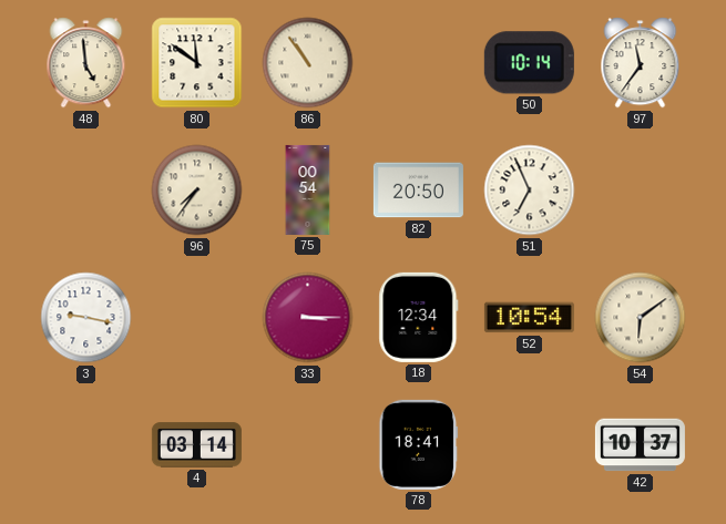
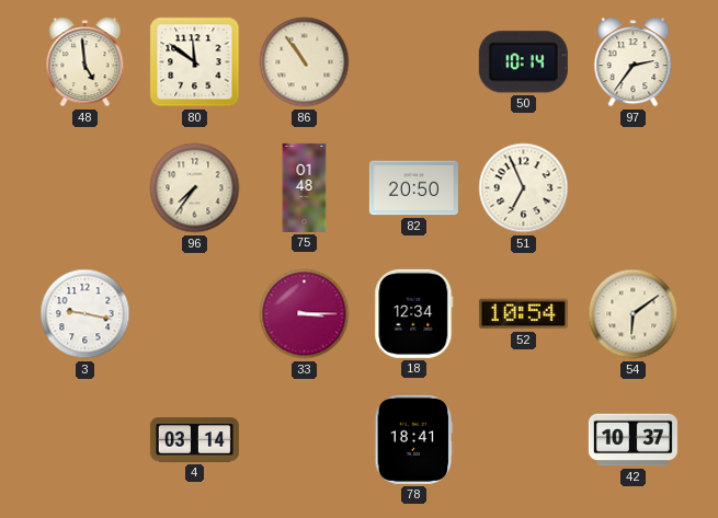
97: 11:36 -> 2:36 (634, 62)
75: 00:54 -> 01:48 (305, 187)
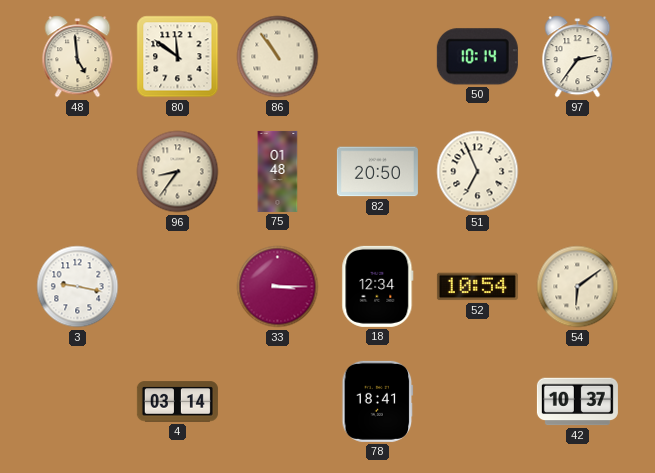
96: 7:36 -> 8:36 (178, 172)
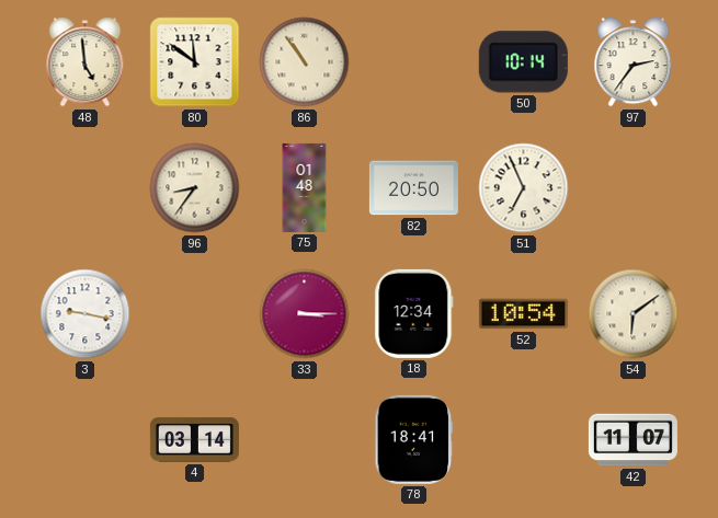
42: 10:37 -> 11:07 (632, 440)
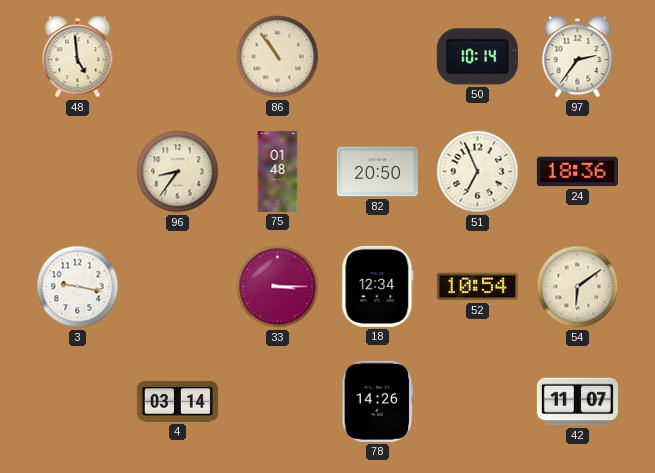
80: 11:51 -> none (195, 62)
24: none -> 18:36 (577, 172)
78: 18:41 -> 14:26 (378, 401)
